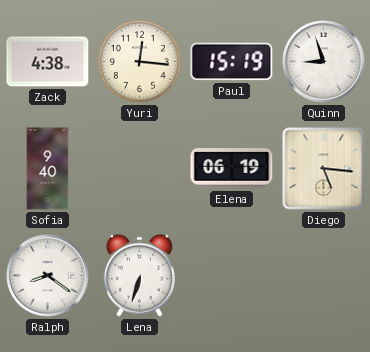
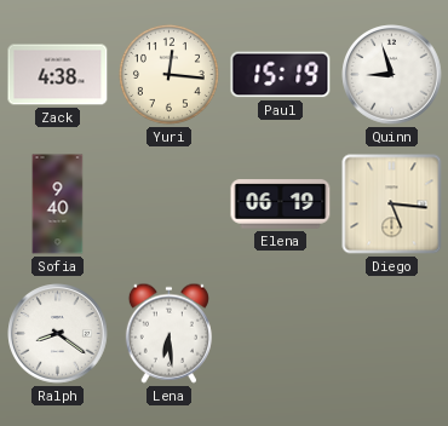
Lena: 6:33 -> 6:29 (168, 333)
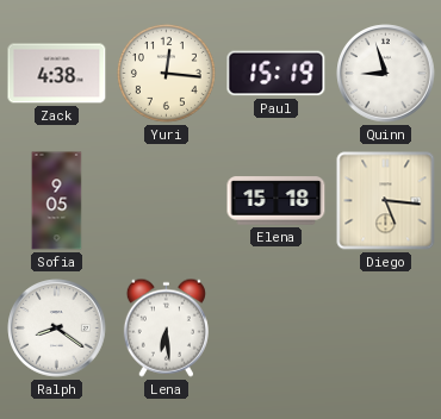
Sofia: 9:40 -> 9:05 (57, 201)
Elena: 06:19 -> 15:18 (277, 201)
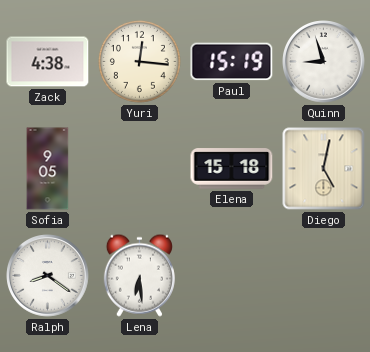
Diego: 5:16 -> 5:02 (324, 169)
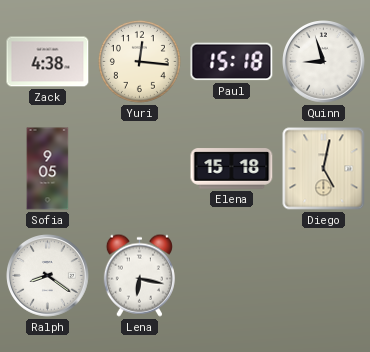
Paul: 15:19 -> 15:18 (232, 62)
Lena: 6:29 -> 6:17 (139, 275)
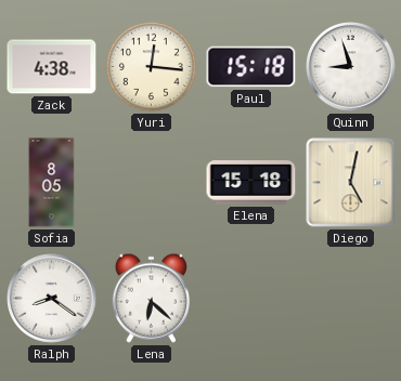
Sofia: 9:05 -> 8:05 (52, 183)
Lena: 6:17 -> 6:22 (151, 298)
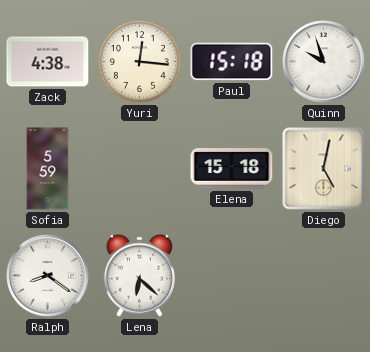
Quinn: 8:57 -> 9:57 (324, 62)
Sofia: 8:05 -> 5:59 (48, 169)
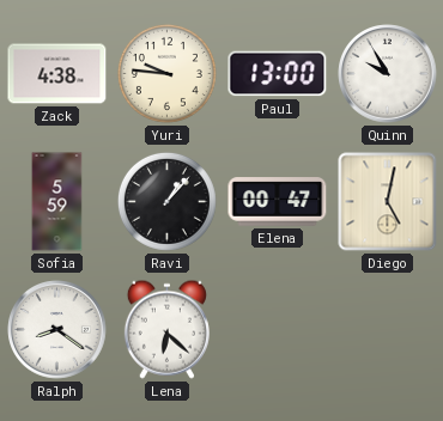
Yuri: 12:16 -> 9:46 (166, 73)
Paul: 15:18 -> 13:00 (278, 74)
Quinn: 9:57 -> 9:55 (388, 74)
Ravi: none -> 1:07 (166, 201)
Elena: 15:18 -> 00:47 (278, 202)
